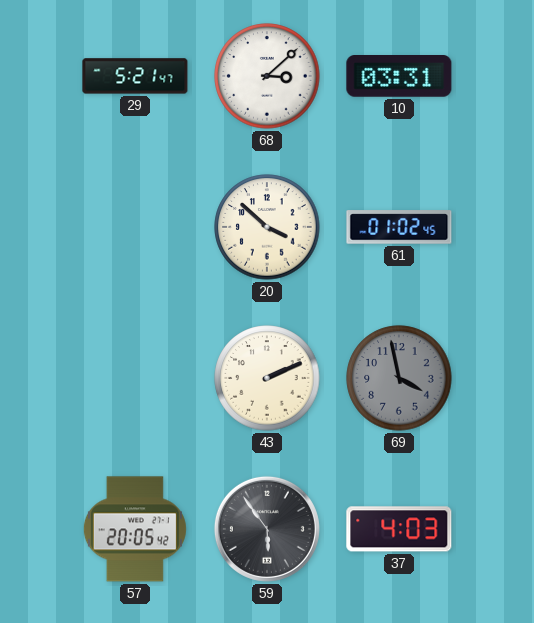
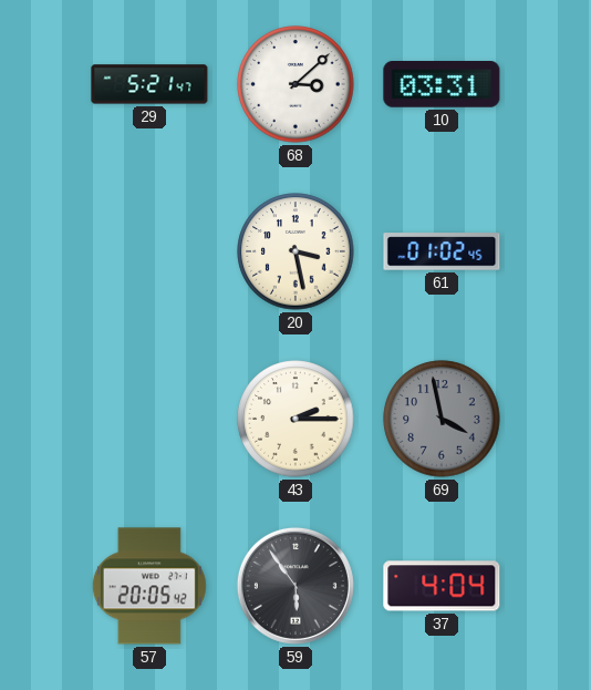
20: 3:52 -> 3:28 (295, 251)
43: 2:11 -> 2:15 (295, 419)
37: 4:03 -> 4:04 (442, 586)
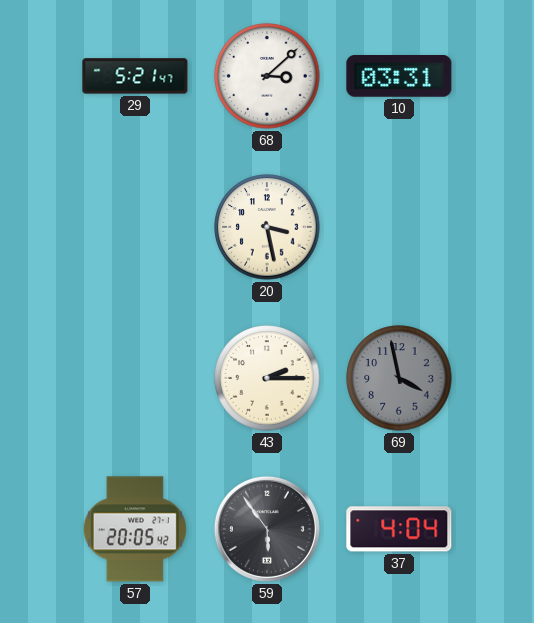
61: 01:02 -> none (442, 251)
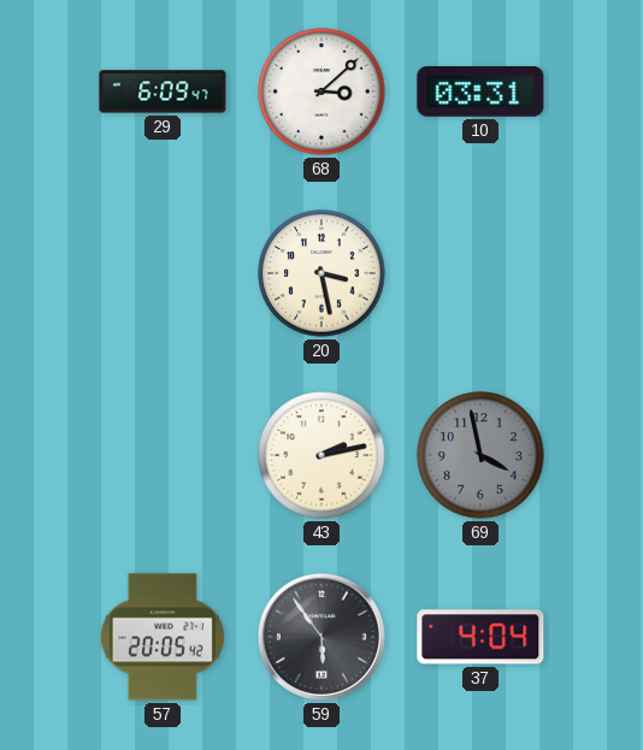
29: 5:21 -> 6:09 (163, 91)
43: 2:15 -> 2:13 (321, 455)
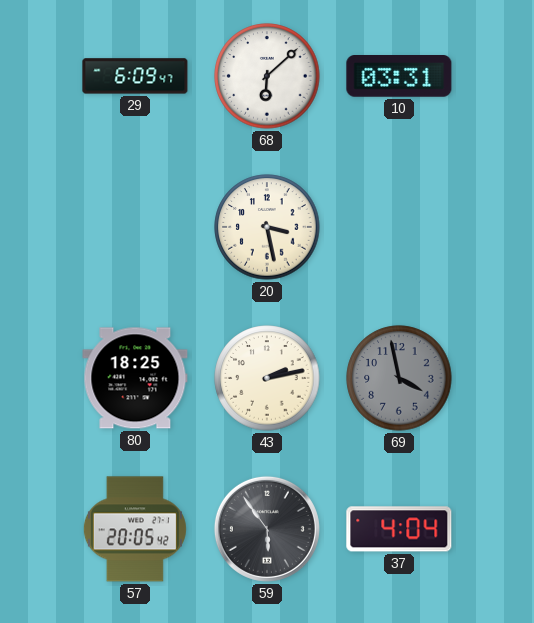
68: 3:08 -> 6:08 (267, 76)
80: none -> 18:25 (135, 378)
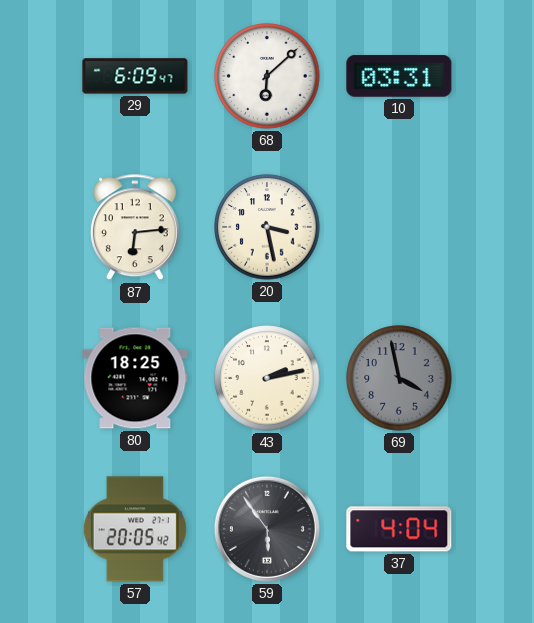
87: none -> 6:14 (135, 228)
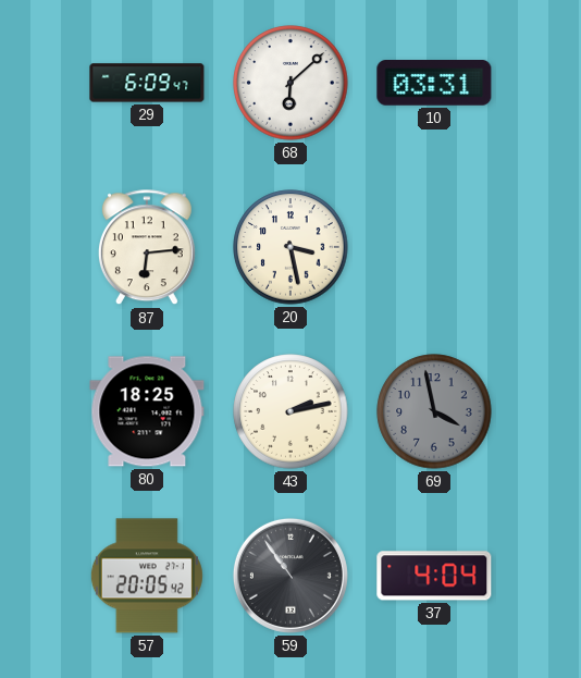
59: 5:54 -> 10:54 (290, 576)
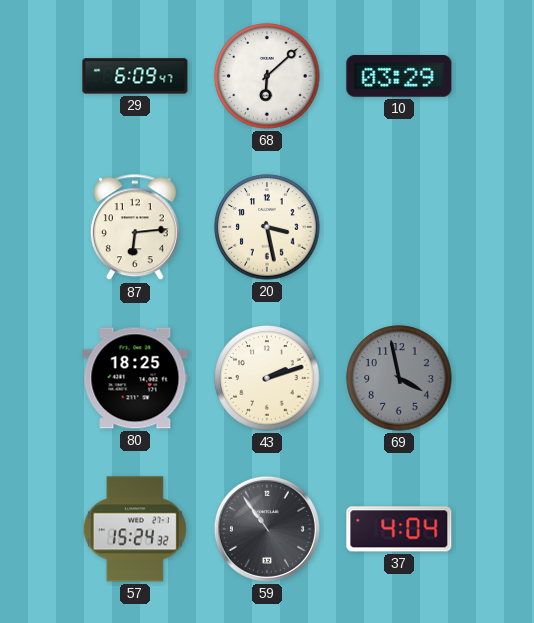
10: 03:31 -> 03:29 (399, 76)
43: 2:13 -> 2:12 (267, 378)
57: 20:05 -> 15:24 (135, 529)
